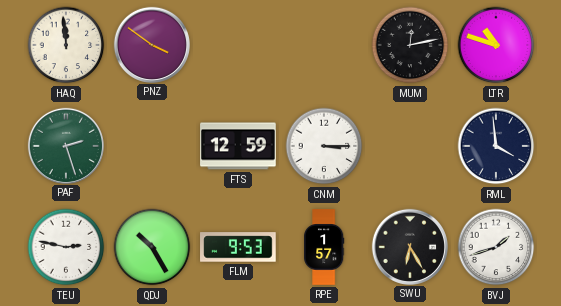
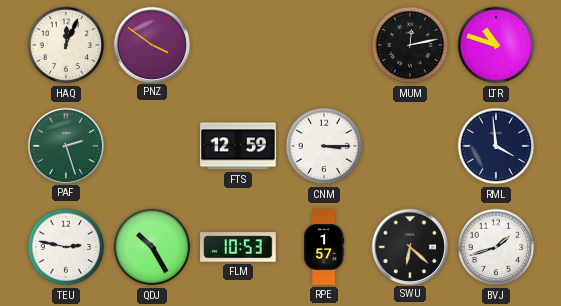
HAQ: 11:59 -> 12:04 (66, 45)
FLM: 9:53 -> 10:53 (238, 247)
SWU: 6:25 -> 6:22 (409, 246)
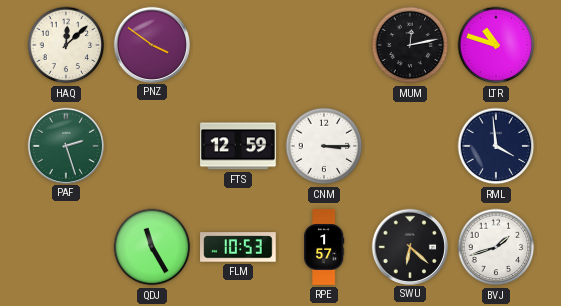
HAQ: 12:04 -> 12:08 (66, 45)
TEU: 2:47 -> none (66, 247)
QDJ: 10:25 -> 11:25 (152, 247)
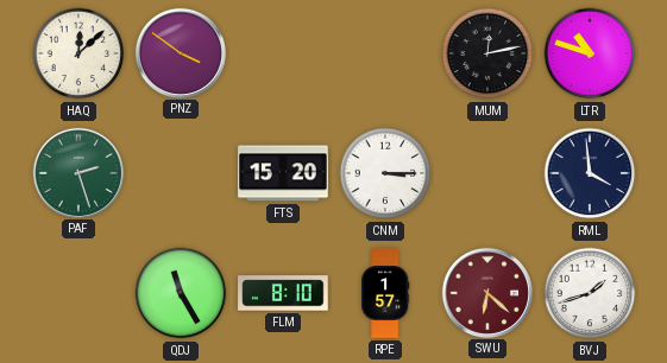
FTS: 12:59 -> 15:20 (283, 173)
FLM: 10:53 -> 8:10 (283, 293)
SWU dial: black -> burgundy (486, 292)
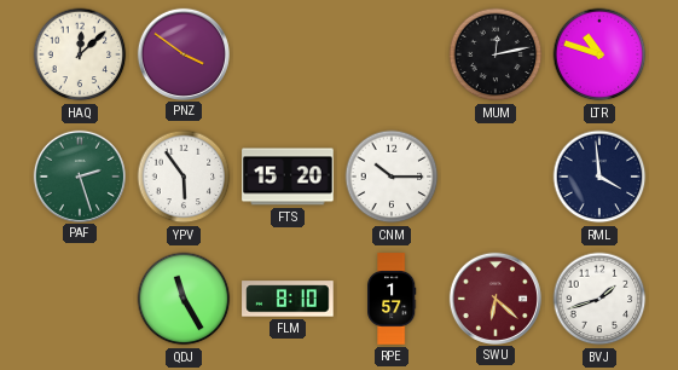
YPV: none -> 5:54 (184, 177)
CNM: 3:15 -> 10:15 (392, 177)
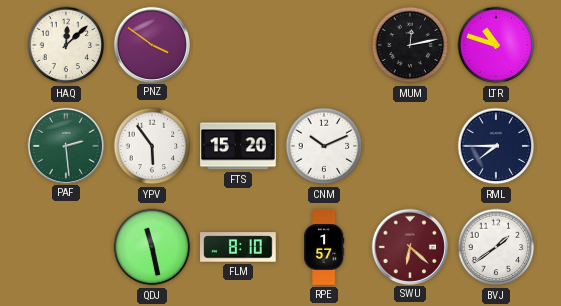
PAF: 2:27 -> 2:29 (65, 145)
CNM: 10:15 -> 10:11 (324, 146)
RML: 3:59 -> 7:45 (496, 146)
QDJ: 11:25 -> 11:28 (152, 247)
BVJ: 1:42 -> 1:39 (496, 247)
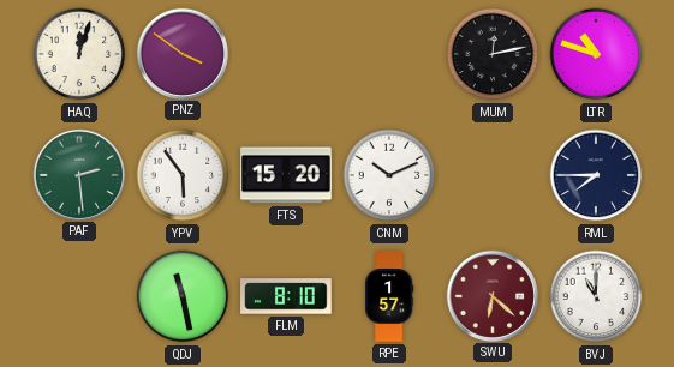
HAQ: 12:08 -> 12:03 (79, 54)
BVJ: 1:39 -> 11:00 (596, 296)
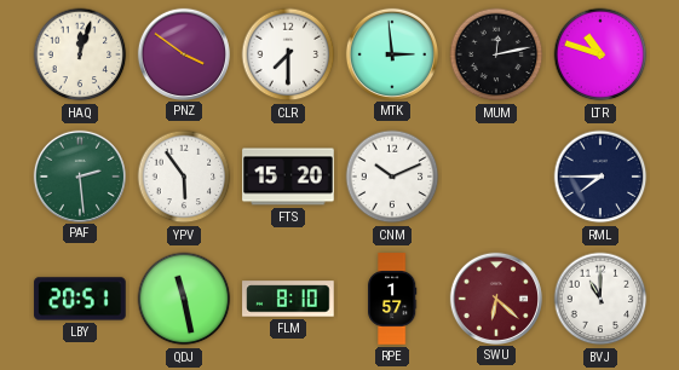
CLR: none -> 7:30 (288, 54)
MTK: none -> 2:59 (391, 53)
LBY: none -> 20:51 (80, 299)
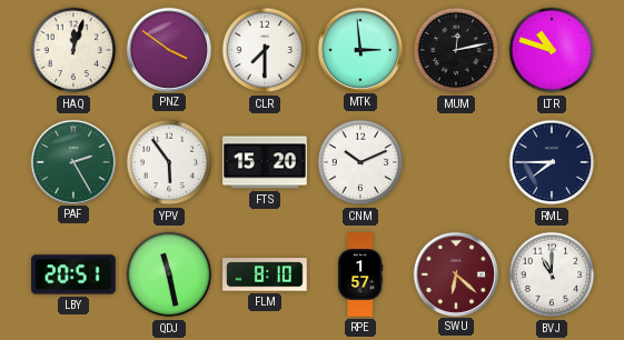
PAF: 2:29 -> 2:25 (72, 161)
